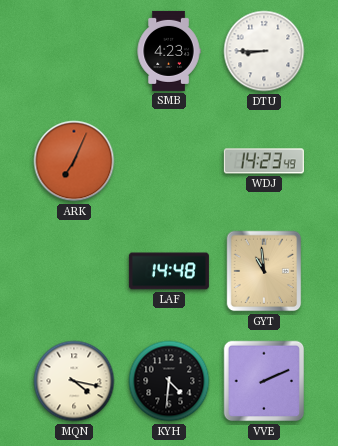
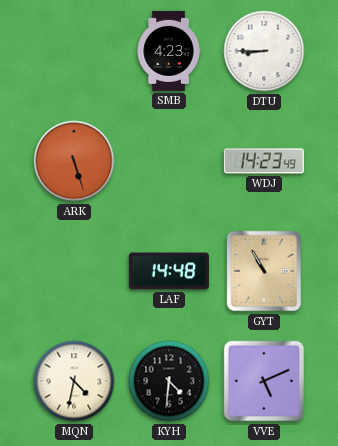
ARK: 7:04 -> 5:27 (74, 161)
GYT: 10:59 -> 10:55 (264, 271)
MQN: 4:17 -> 4:32 (74, 381)
VVE: 2:11 -> 5:11 (264, 381)
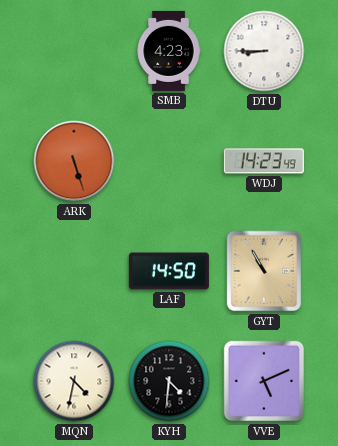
LAF: 14:48 -> 14:50 (169, 271)
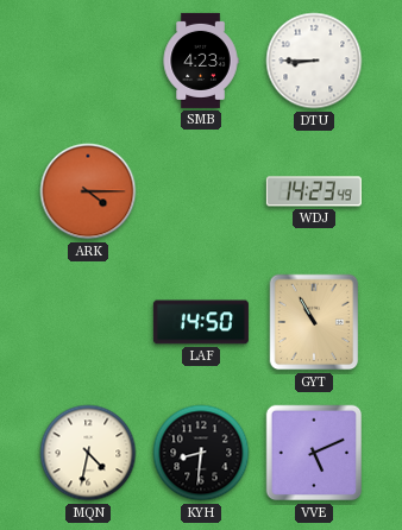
ARK: 5:27 -> 4:15 (88, 191)
KYH: 4:31 -> 8:31 (201, 453)
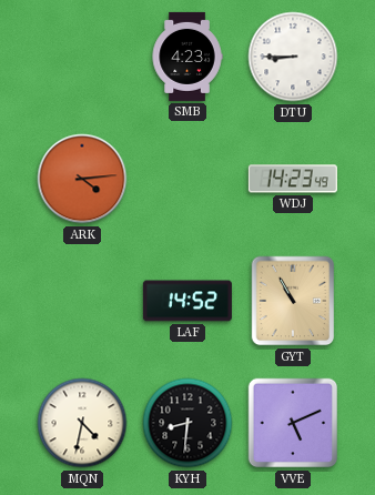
ARK: 4:15 -> 4:14 (82, 179)
LAF: 14:50 -> 14:52 (187, 301)
